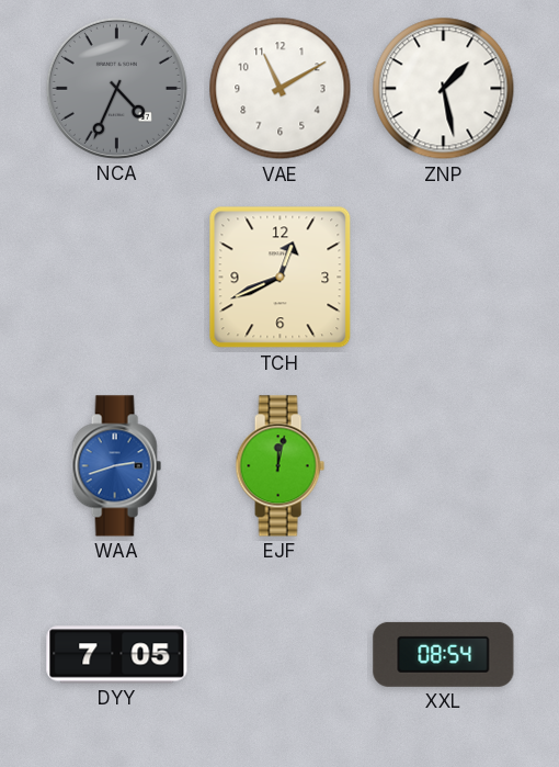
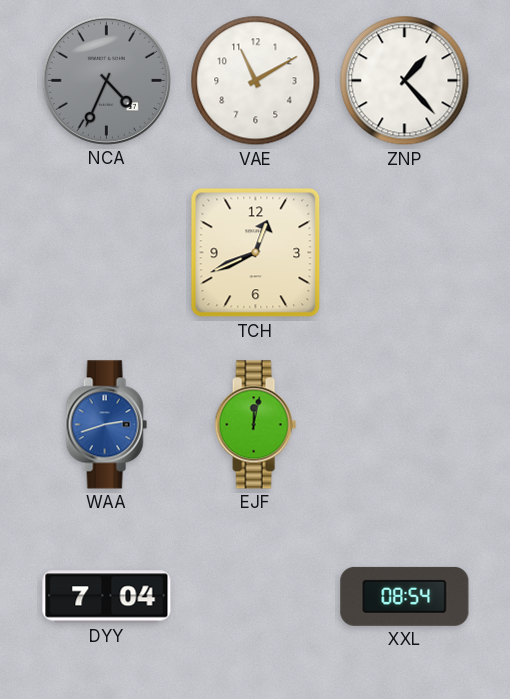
ZNP: 1:28 -> 1:23 (405, 81)
DYY: 7:05 -> 7:04 (107, 597)
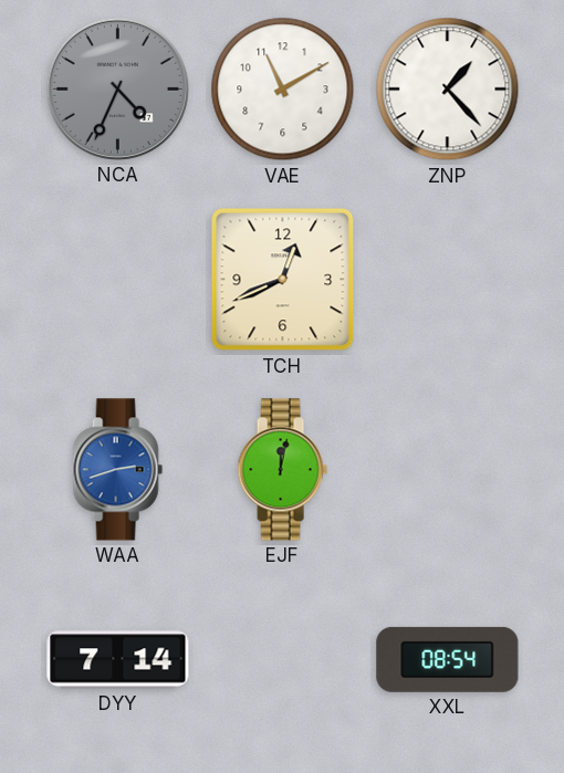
DYY: 7:04 -> 7:14 (118, 660)
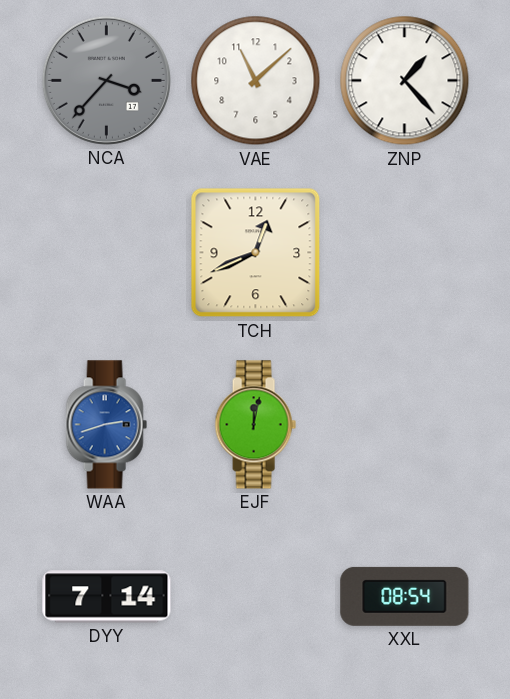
NCA: 4:34 -> 3:37 (106, 80)
VAE: 11:10 -> 11:08 (256, 81)
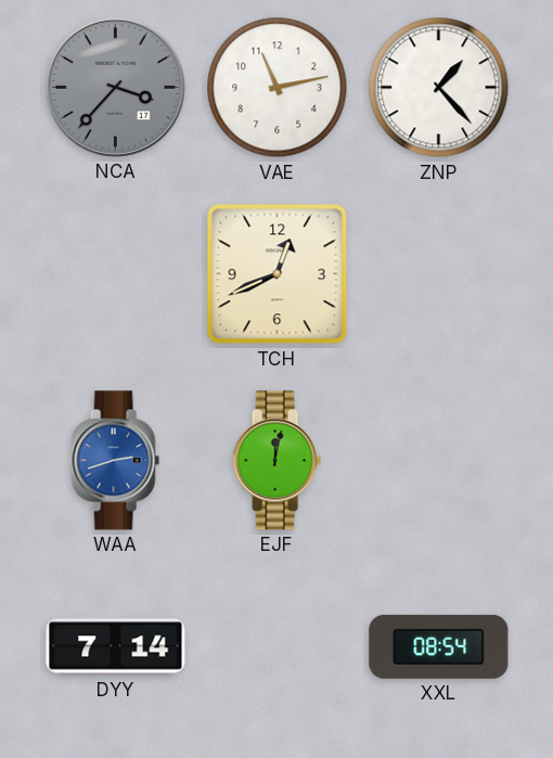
VAE: 11:08 -> 11:13 (278, 88)
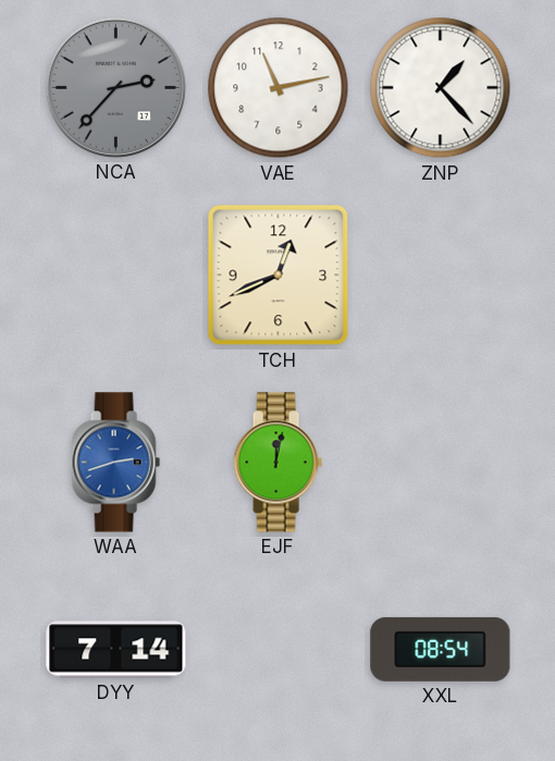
NCA: 3:37 -> 2:37 (115, 87)
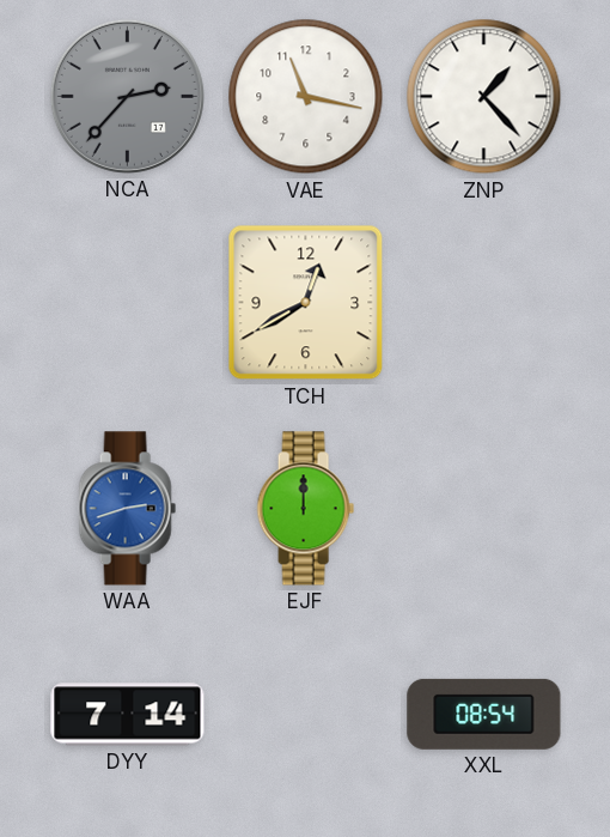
VAE: 11:13 -> 11:17 (306, 97)
TCH: 12:41 -> 12:40 (306, 303)
EJF: 12:02 -> 12:00 (305, 509)
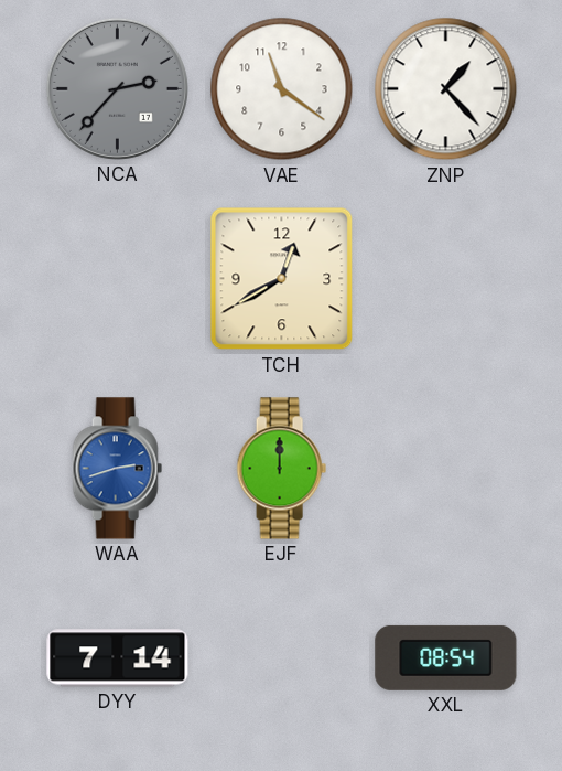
VAE: 11:17 -> 11:21 (282, 89)
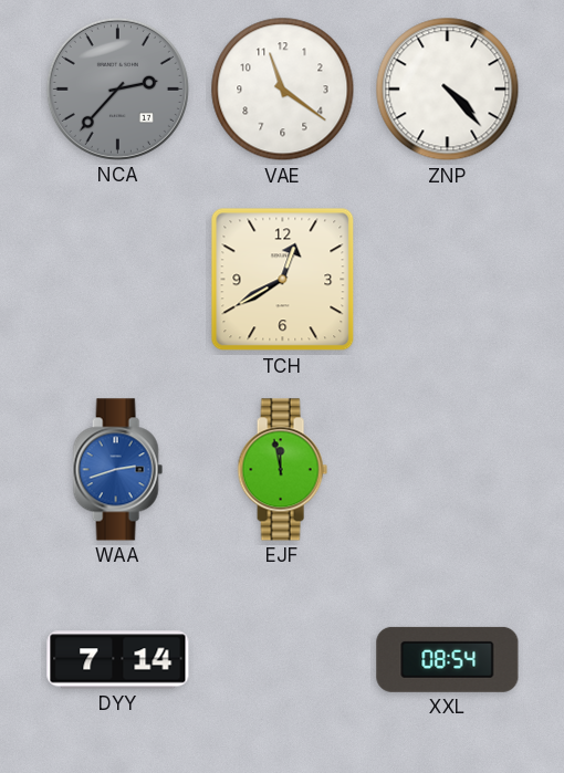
ZNP: 1:23 -> 4:23 (448, 90)
EJF: 12:00 -> 11:58 (282, 470)
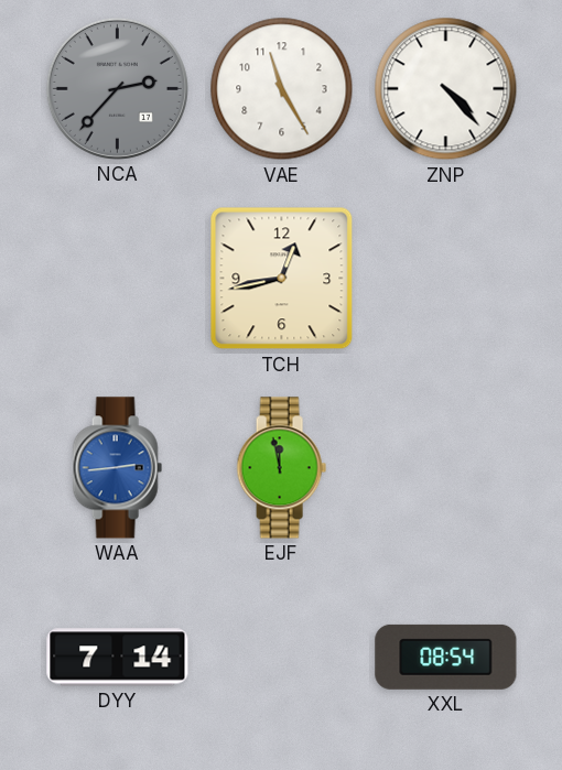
VAE: 11:21 -> 11:25 (282, 89)
TCH: 12:40 -> 12:43 (282, 279)
WAA: 2:42 -> 2:44 (117, 468)
